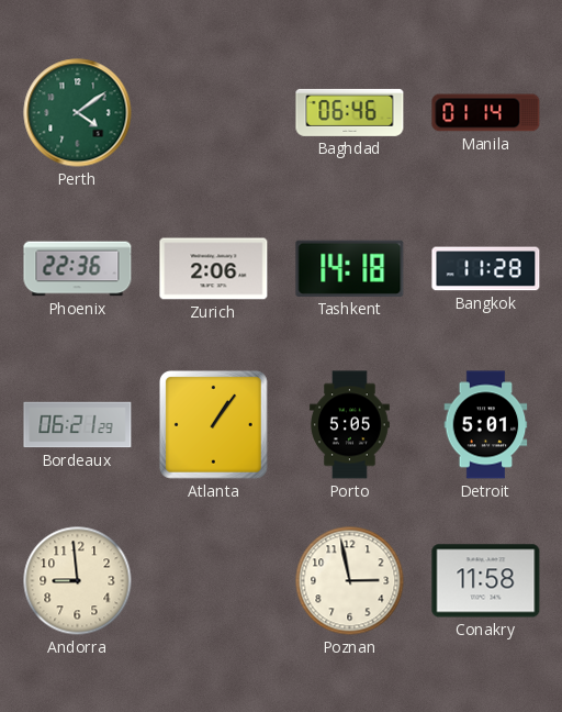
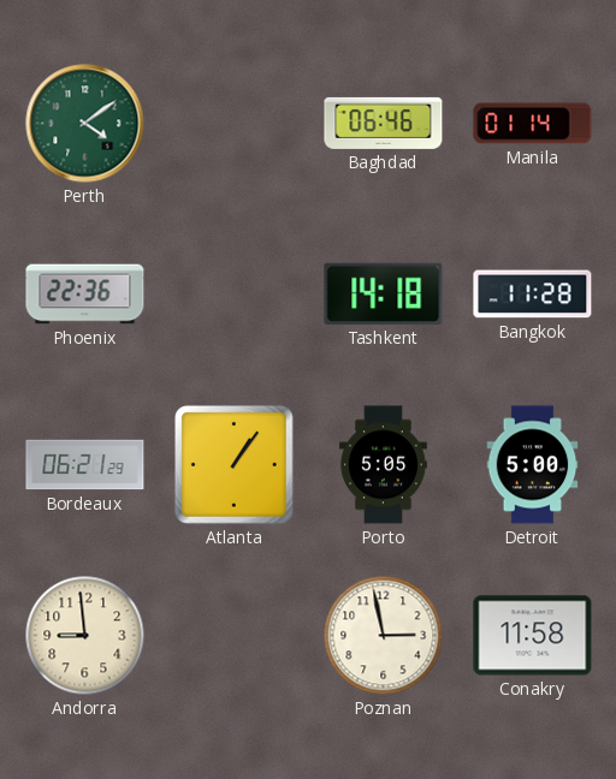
Zurich: 2:06 -> none (214, 269)
Detroit: 5:01 -> 5:00 (533, 465)
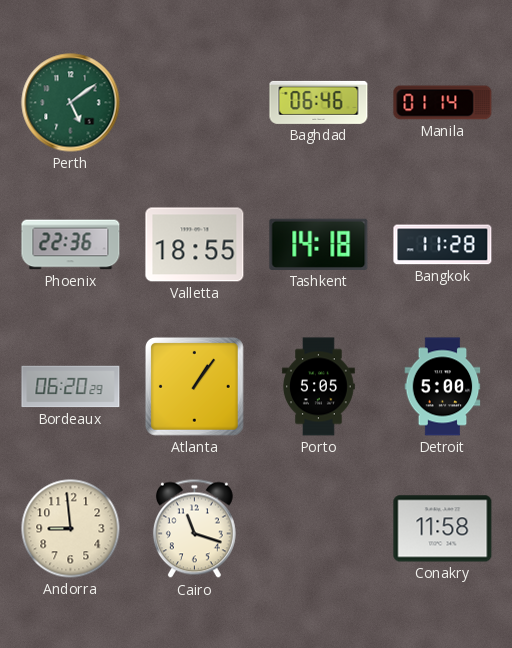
Perth: 4:09 -> 5:09 (71, 103)
Valletta: none -> 18:55 (195, 245)
Bordeaux: 06:21 -> 06:20 (71, 387)
Cairo: none -> 11:18 (194, 529)
Poznan: 2:58 -> none (384, 636)
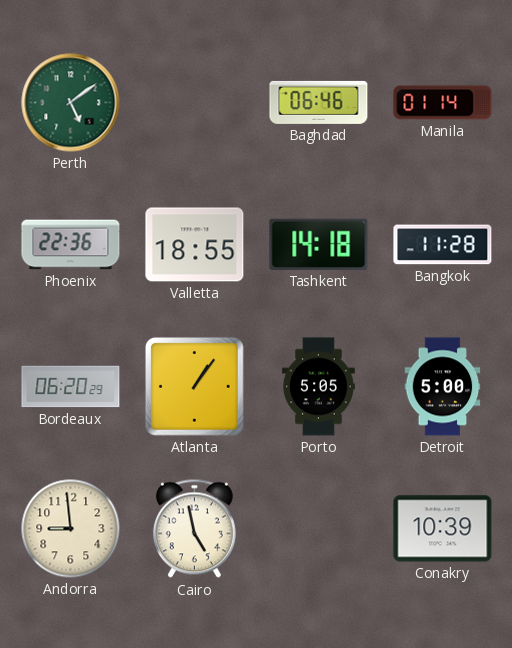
Cairo: 11:18 -> 4:58 (194, 529)
Conakry: 11:58 -> 10:39 (443, 529)
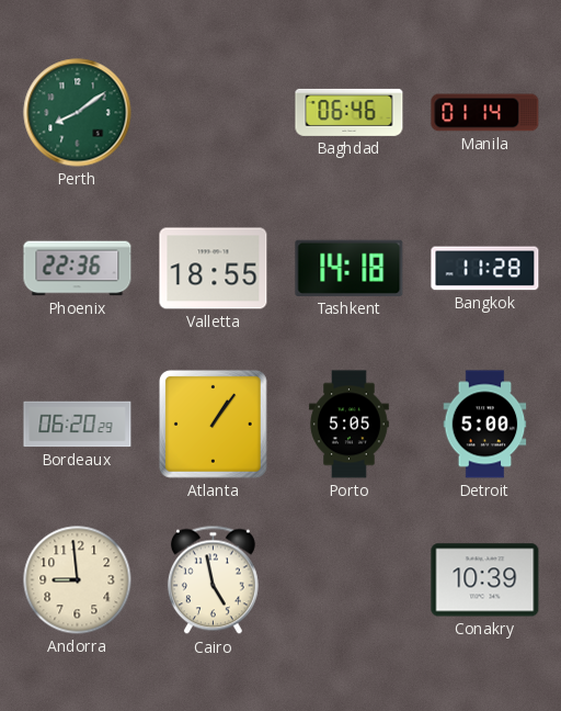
Perth: 5:09 -> 8:09 (78, 113)
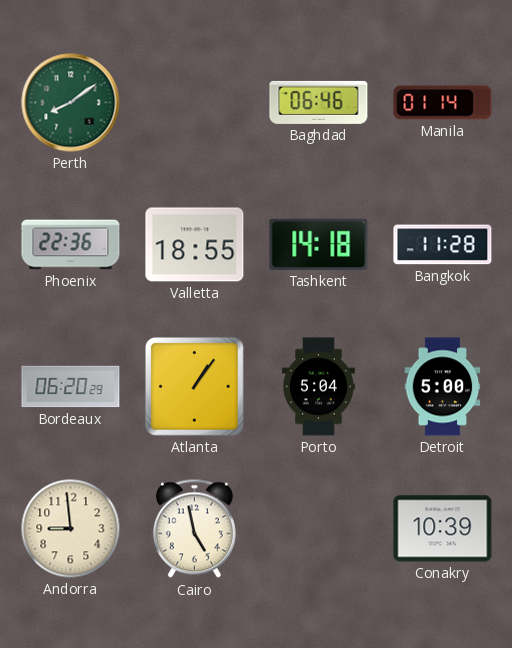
Porto: 5:05 -> 5:04 (318, 387)
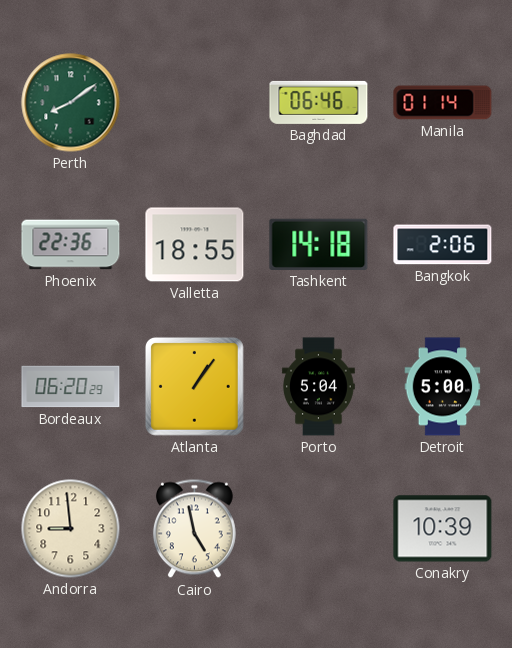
Bangkok: 11:28 -> 2:06 (443, 245)
